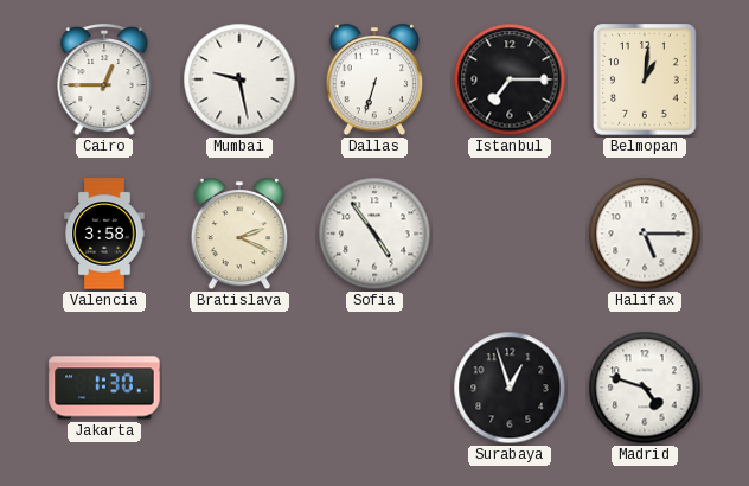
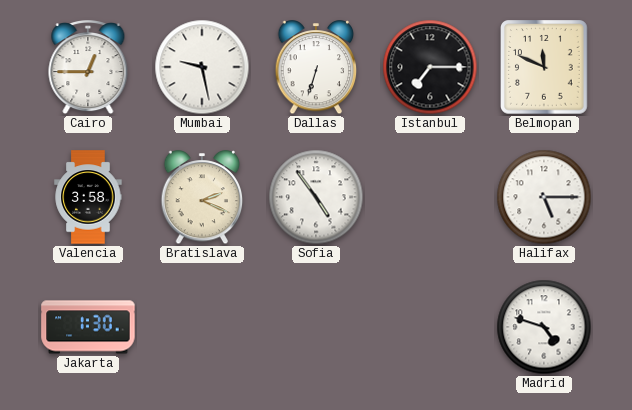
Belmopan: 1:01 -> 11:49 (545, 67)
Surabaya: 12:57 -> none (510, 388)
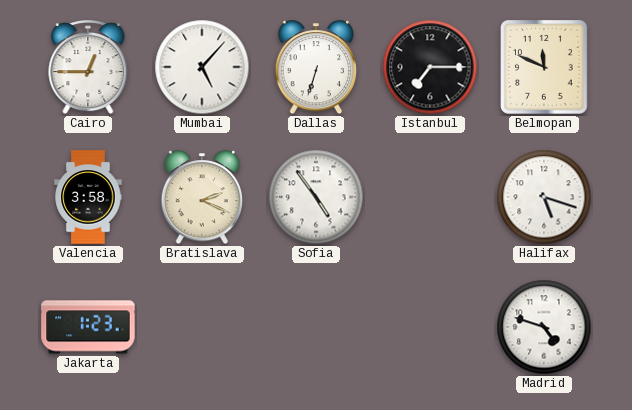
Mumbai: 9:28 -> 5:07 (202, 67)
Halifax: 5:15 -> 5:18 (544, 197)
Jakarta: 1:30 -> 1:23 (88, 327)
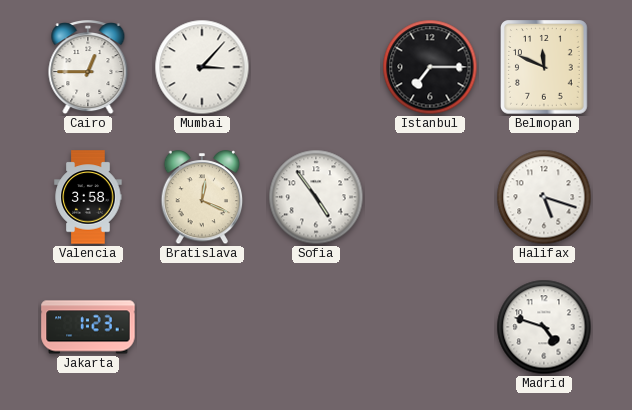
Mumbai: 5:07 -> 3:07 (202, 67)
Dallas: 6:33 -> none (316, 68)
Bratislava: 2:19 -> 12:19 (202, 198)
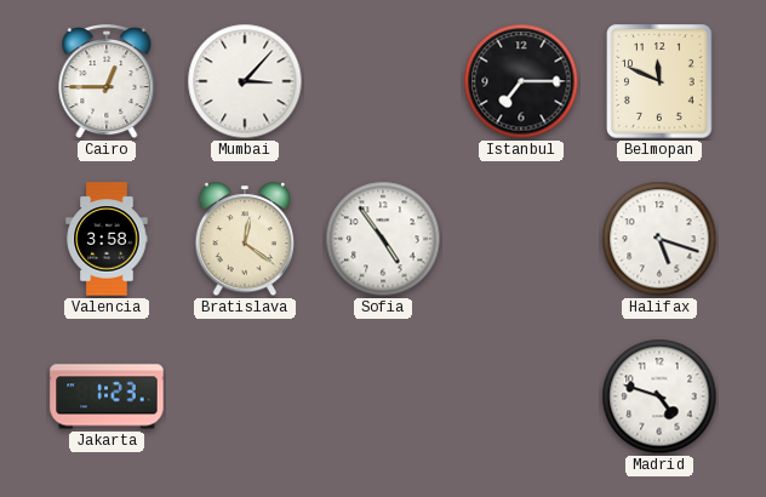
Bratislava: 12:19 -> 12:21 (245, 240)
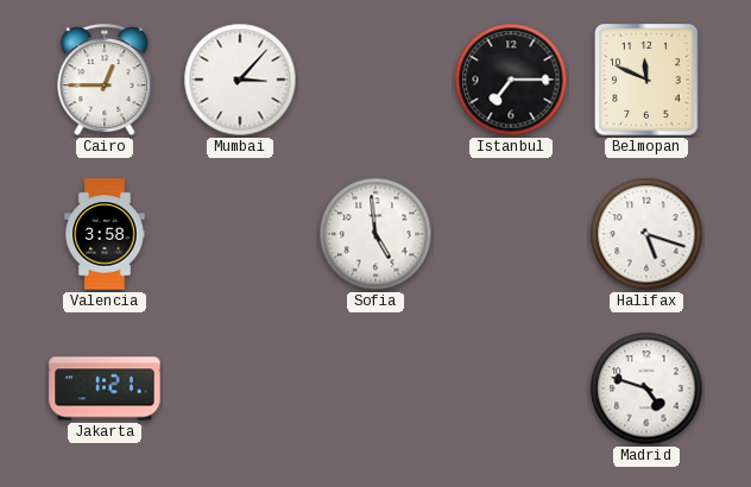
Bratislava: 12:21 -> none (245, 240)
Sofia: 4:54 -> 4:59 (375, 234)
Jakarta: 1:23 -> 1:21 (105, 388)
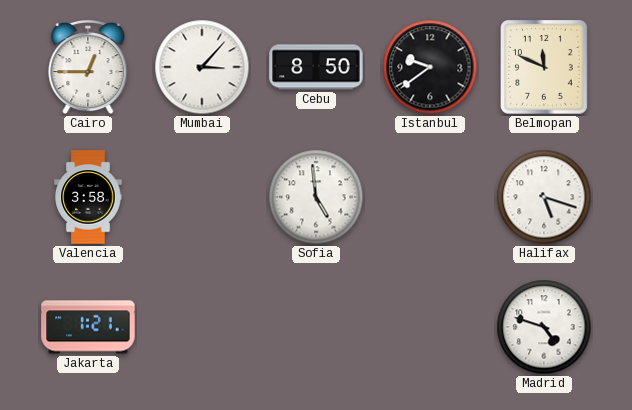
Cebu: none -> 8:50 (316, 67)
Istanbul: 7:15 -> 9:39 (430, 67)
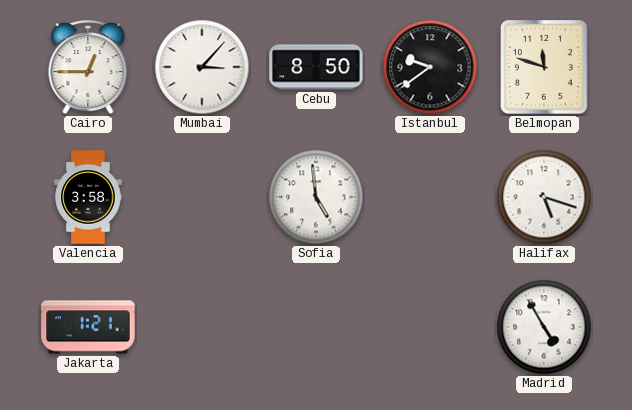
Belmopan: 11:49 -> 11:48 (545, 67)
Madrid: 4:48 -> 4:55 (544, 327)
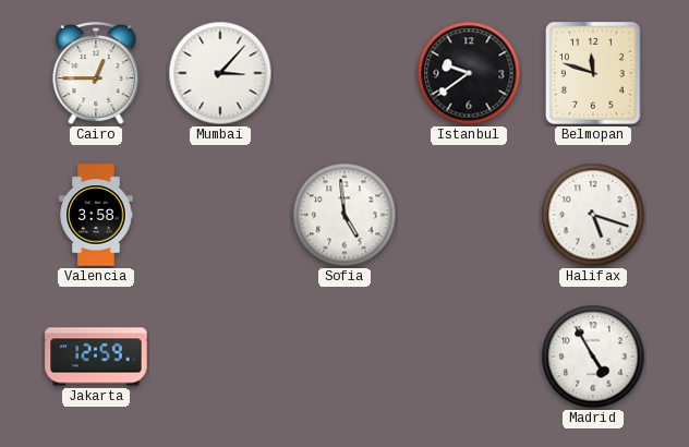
Cebu: 8:50 -> none (316, 67)
Jakarta: 1:21 -> 12:59 (96, 357)
